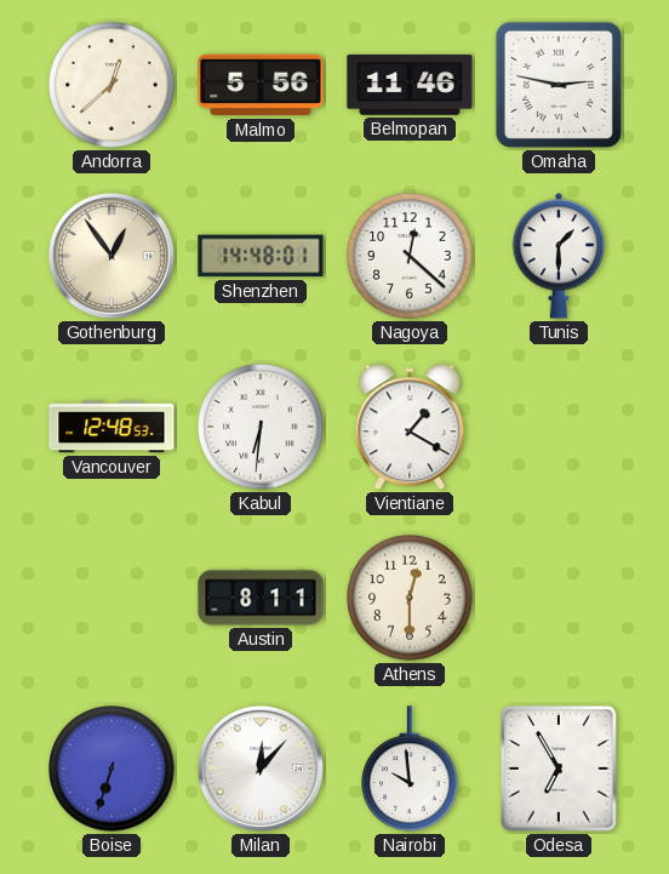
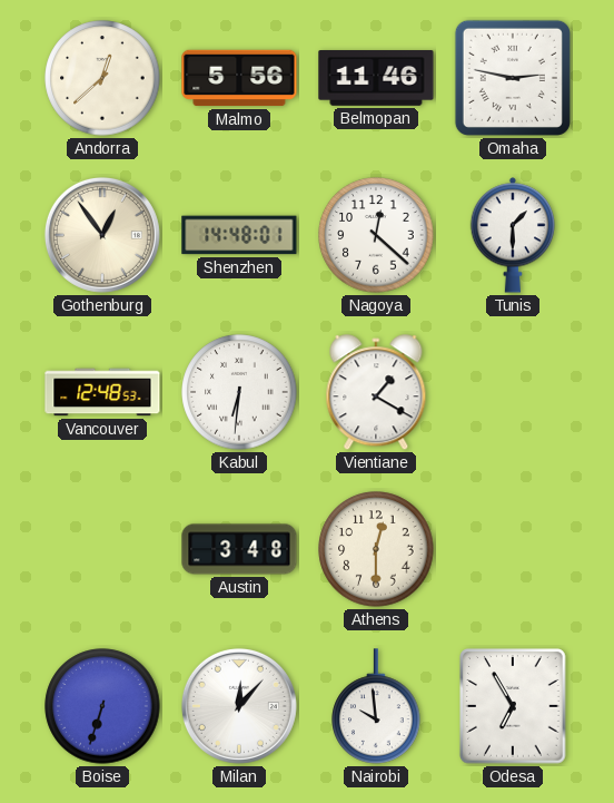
Austin: 8:11 -> 3:48 (239, 549)
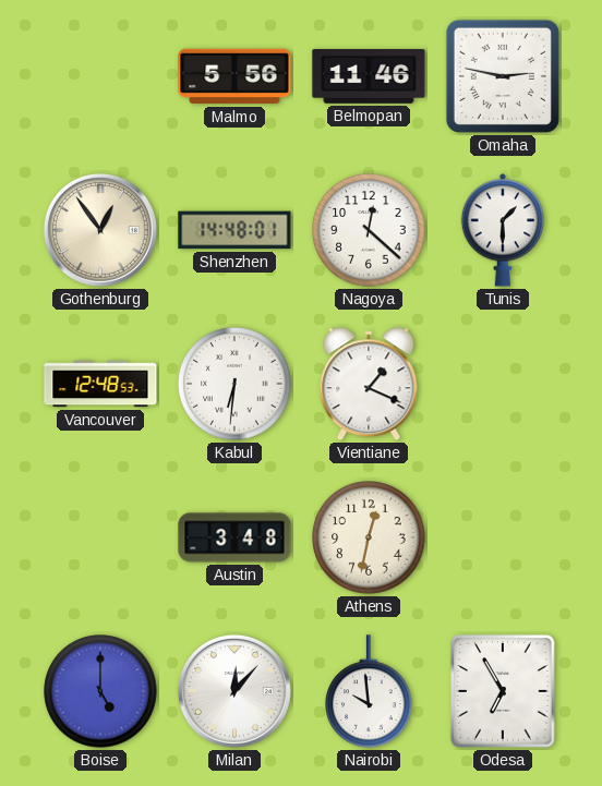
Andorra: 12:38 -> none (102, 78)
Vientiane: 1:20 -> 1:19 (369, 385)
Athens: 12:30 -> 12:32 (369, 537)
Boise: 6:33 -> 5:00 (100, 691)
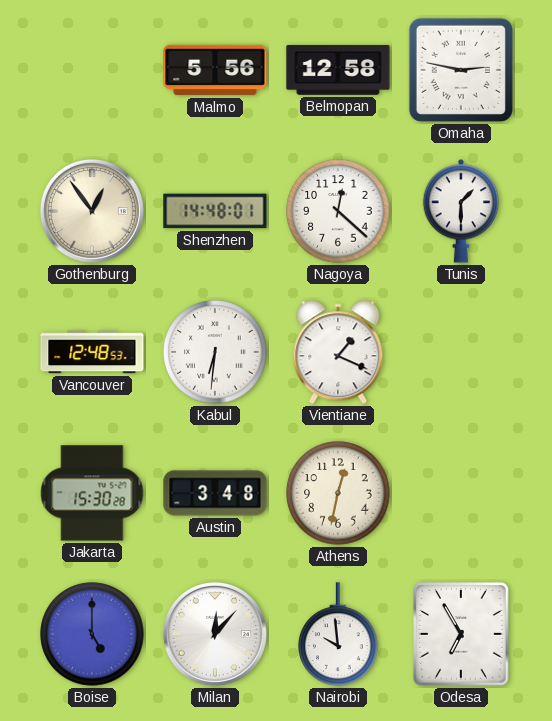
Belmopan: 11:46 -> 12:58 (338, 71)
Jakarta: none -> 15:30 (92, 493)
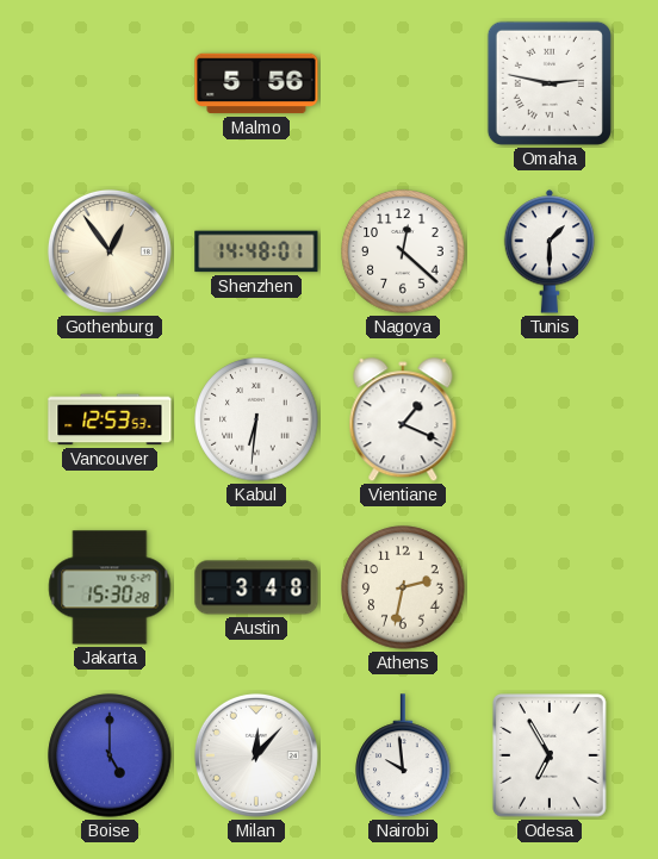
Belmopan: 12:58 -> none (338, 71)
Vancouver: 12:48 -> 12:53 (110, 419)
Athens: 12:32 -> 2:32 (403, 587)
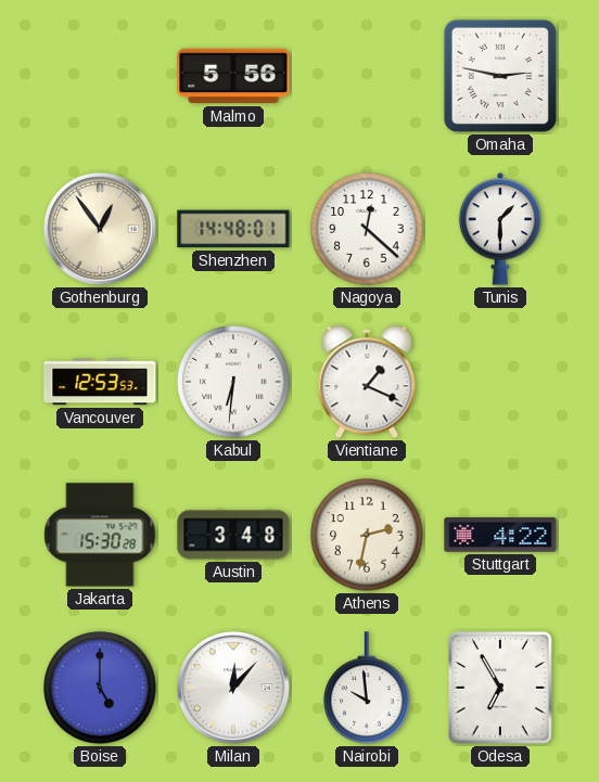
Stuttgart: none -> 4:22 (500, 535)
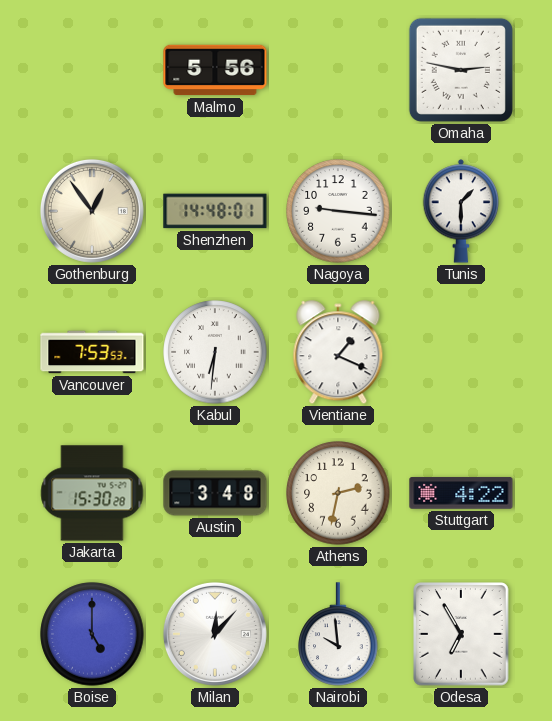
Nagoya: 12:22 -> 9:16 (338, 211)
Vancouver: 12:53 -> 7:53 (92, 352)
